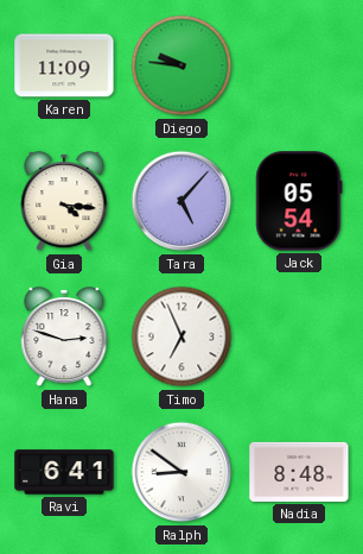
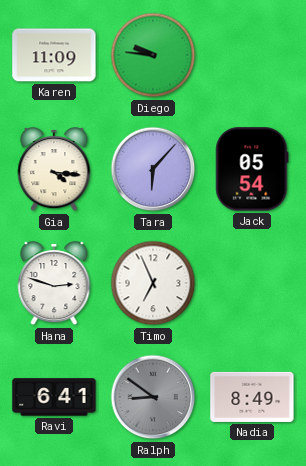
Tara: 5:07 -> 6:07 (153, 169)
Ralph dial: white -> grey (153, 397)
Nadia: 8:48 -> 8:49 (252, 397)
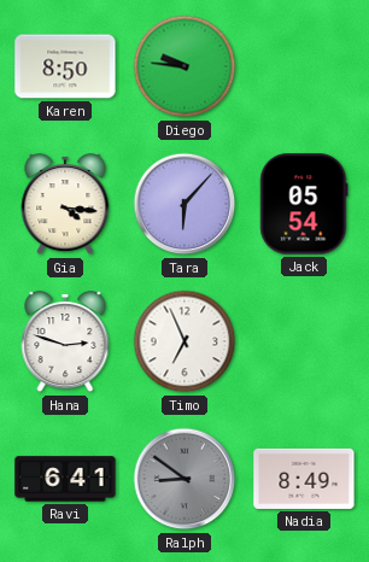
Karen: 11:09 -> 8:50 (65, 66)
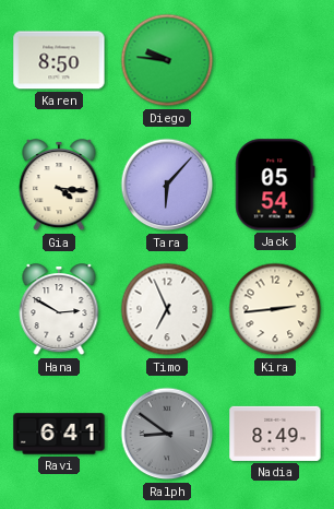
Hana: 2:48 -> 2:50 (59, 310)
Kira: none -> 2:44 (275, 309)
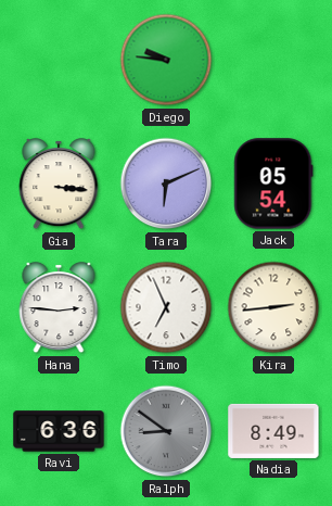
Karen: 8:50 -> none (59, 60)
Gia: 4:16 -> 3:16 (59, 185)
Tara: 6:07 -> 6:11 (166, 184)
Hana: 2:50 -> 2:46 (59, 308)
Ravi: 6:41 -> 6:36 (59, 431)
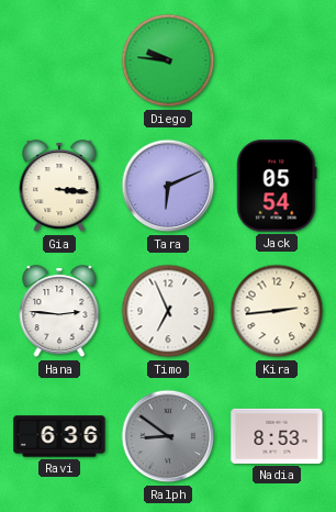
Nadia: 8:49 -> 8:53 (277, 436)
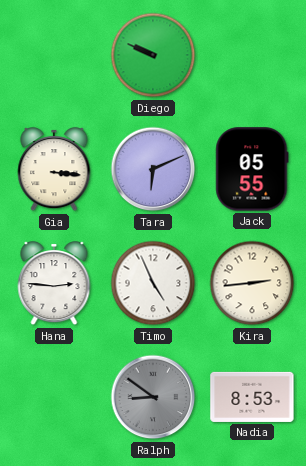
Diego: 9:46 -> 9:49 (153, 55)
Jack: 05:54 -> 05:55 (252, 169)
Timo: 6:56 -> 4:56 (153, 283)
Ravi: 6:36 -> none (59, 436)
